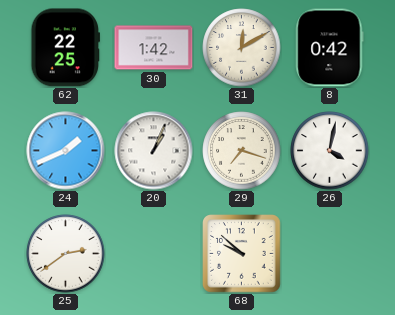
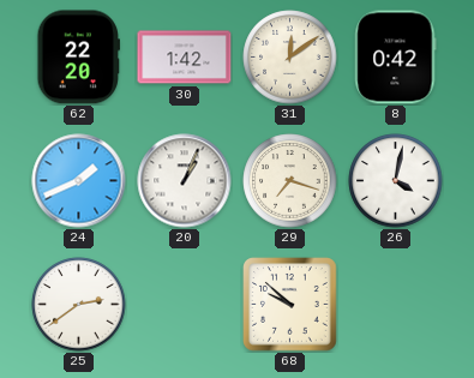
62: 22:25 -> 22:20 (78, 58)
31: 12:10 -> 12:09 (290, 58)
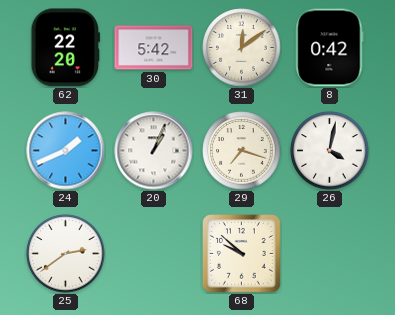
30: 1:42 -> 5:42 (154, 48)
